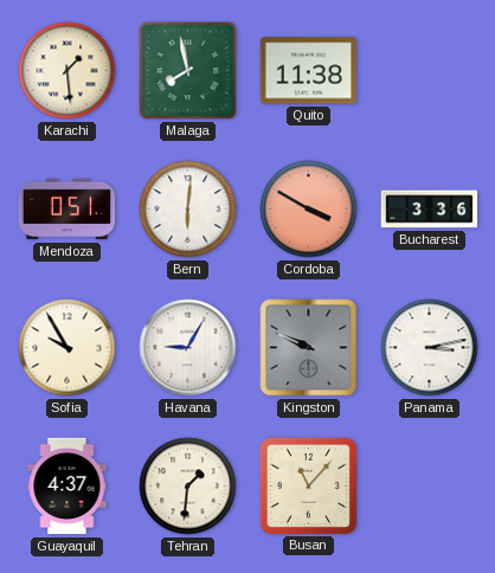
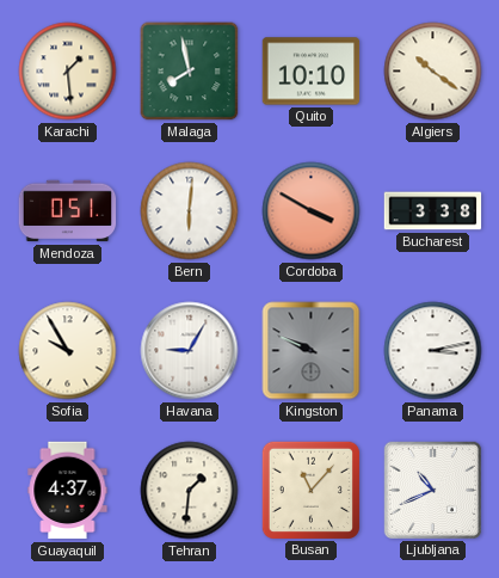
Quito: 11:38 -> 10:10 (312, 72)
Algiers: none -> 10:21 (433, 72)
Bucharest: 3:36 -> 3:38 (433, 211)
Ljubljana: none -> 10:41 (432, 490)
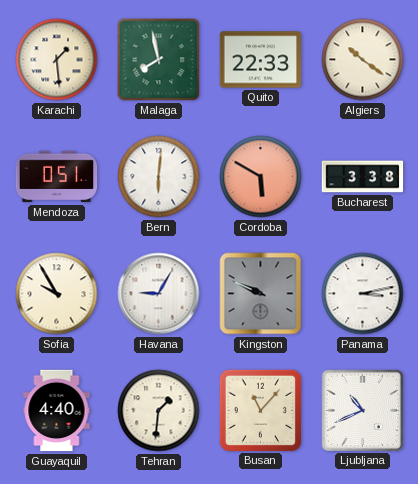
Quito: 10:10 -> 22:33 (261, 60)
Cordoba: 3:50 -> 5:50 (261, 177)
Guayaquil: 4:37 -> 4:40 (57, 411)
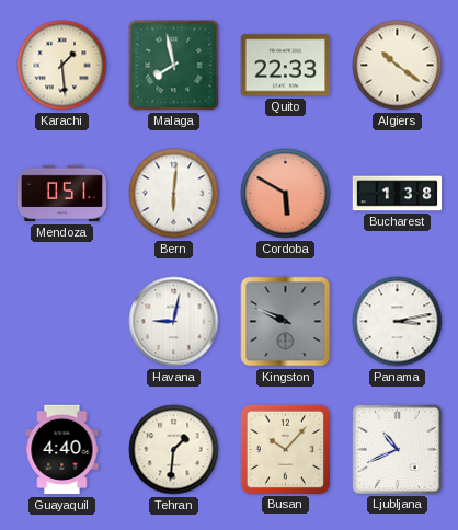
Bucharest: 3:38 -> 1:38 (398, 194)
Sofia: 9:55 -> none (57, 294)
Havana: 9:05 -> 9:02 (174, 322)
Busan: 11:07 -> 10:07 (285, 449)
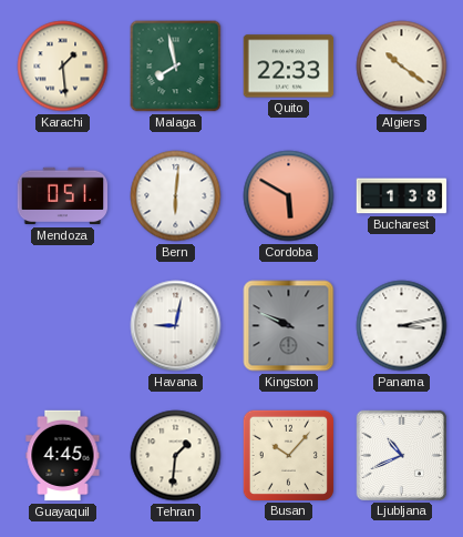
Guayaquil: 4:40 -> 4:45 (63, 456)
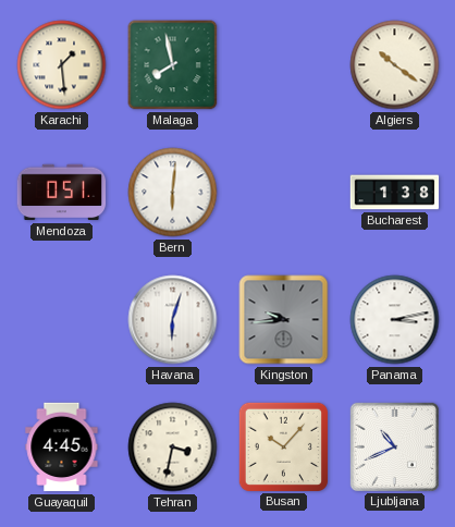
Quito: 22:33 -> none (289, 67)
Cordoba: 5:50 -> none (289, 196)
Havana: 9:02 -> 6:03 (173, 320)
Kingston: 9:49 -> 9:44 (284, 320)
Tehran: 1:31 -> 3:32 (173, 448)
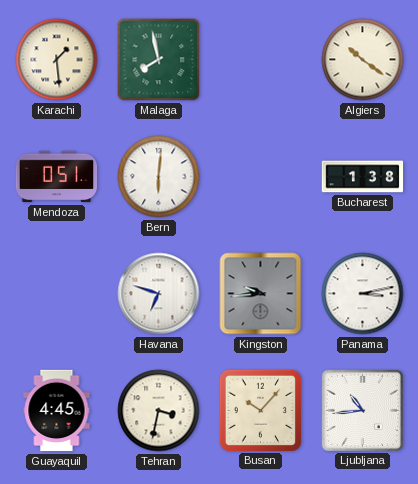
Havana: 6:03 -> 6:48 (159, 294)
Ljubljana: 10:41 -> 10:44 (362, 410)
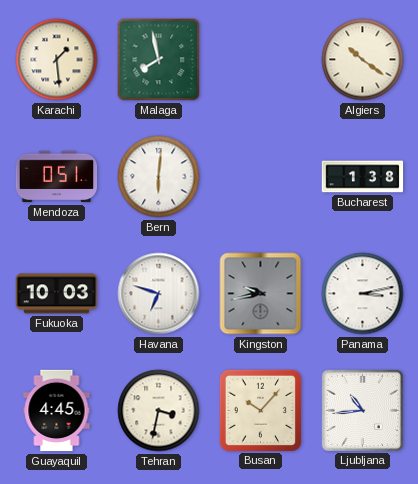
Fukuoka: none -> 10:03 (57, 294)
Kingston: 9:44 -> 9:43 (261, 294)
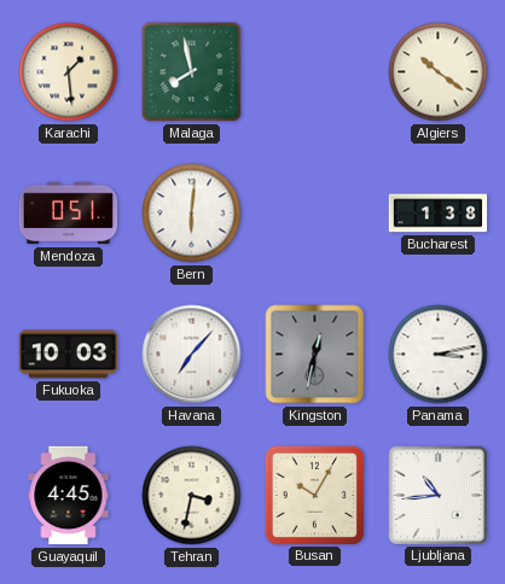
Havana: 6:48 -> 7:07 (192, 355)
Kingston: 9:43 -> 12:32 (315, 355)
Busan: 10:07 -> 10:05 (314, 495)
